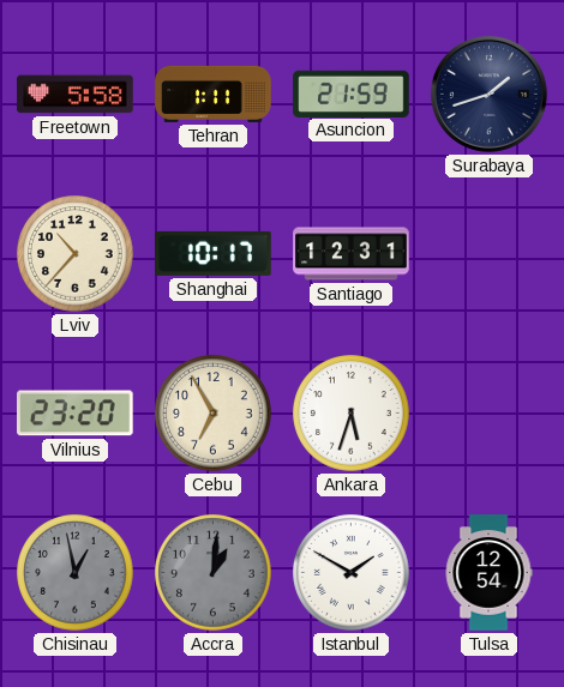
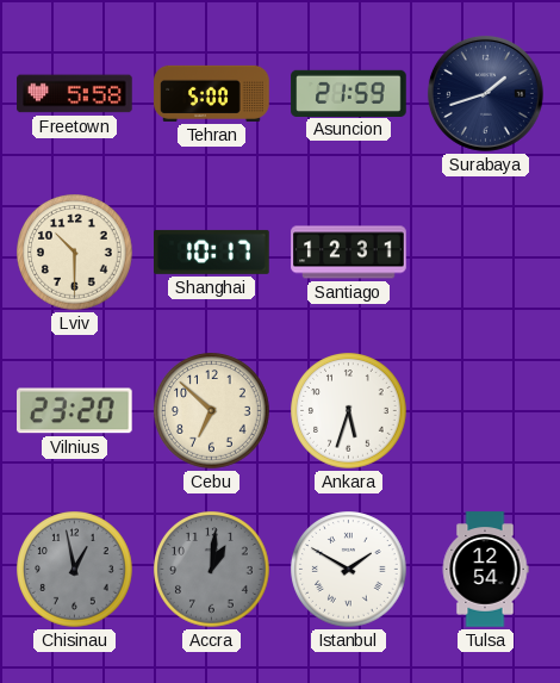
Tehran: 1:11 -> 5:00 (212, 93)
Lviv: 10:37 -> 10:30 (75, 253)
Cebu: 6:55 -> 6:52 (212, 411)
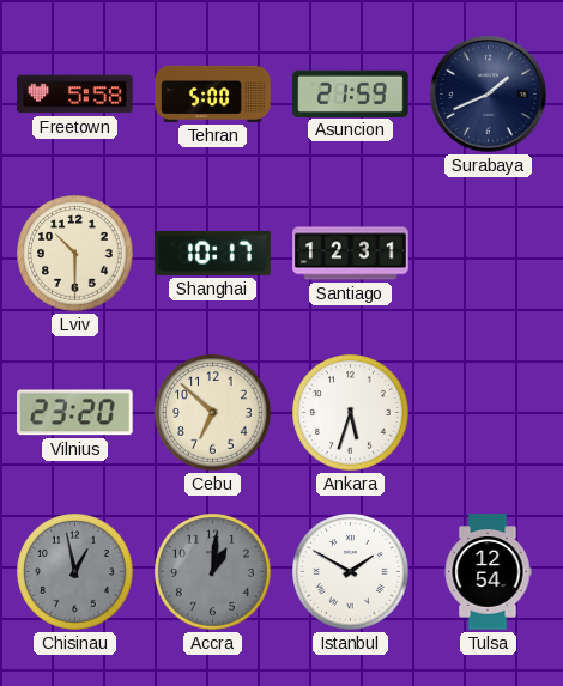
Surabaya: 1:42 -> 1:41 (488, 93)
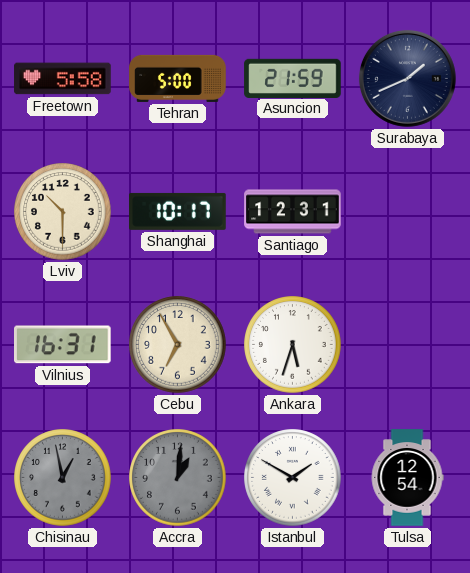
Vilnius: 23:20 -> 16:31 (63, 345)
Cebu: 6:52 -> 6:55 (178, 345)
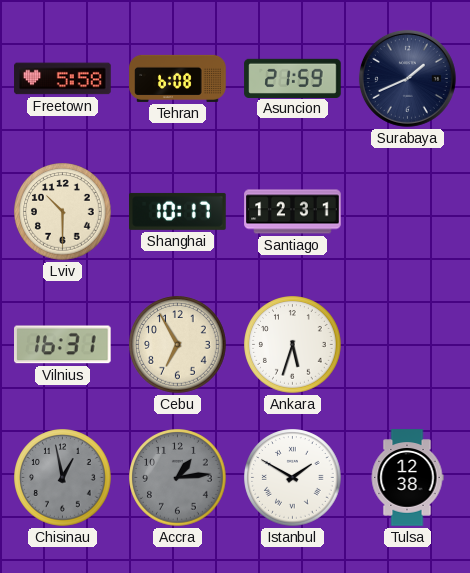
Tehran: 5:00 -> 6:08 (178, 78)
Accra: 1:01 -> 1:14 (178, 478)
Tulsa: 12:54 -> 12:38 (407, 478)
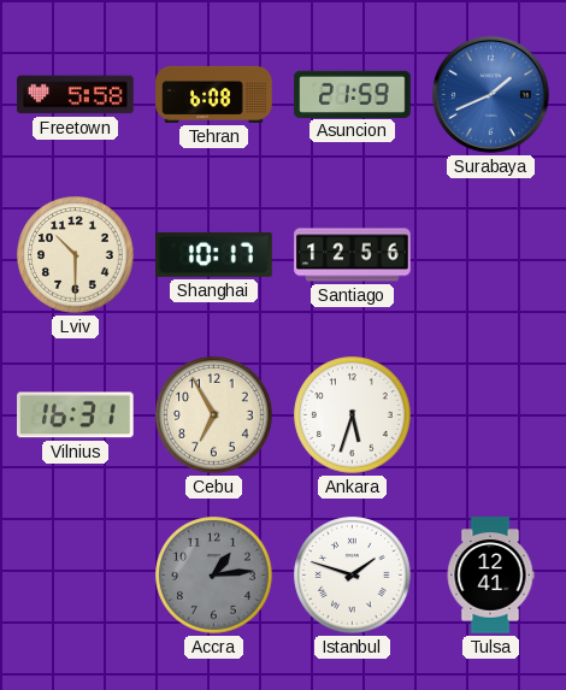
Surabaya dial: navy -> blue (490, 94)
Santiago: 12:31 -> 12:56 (353, 255)
Chisinau: 12:58 -> none (63, 478)
Istanbul: 1:50 -> 1:48 (353, 576)
Tulsa: 12:38 -> 12:41 (490, 576)
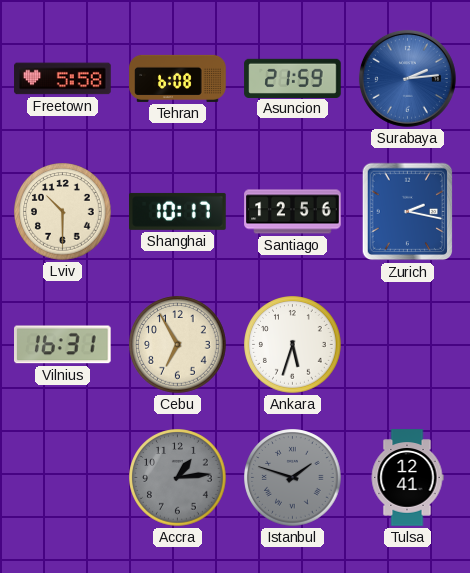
Surabaya: 1:41 -> 2:14 (407, 78)
Zurich: none -> 2:17 (408, 212)
Istanbul dial: white -> grey (293, 478)
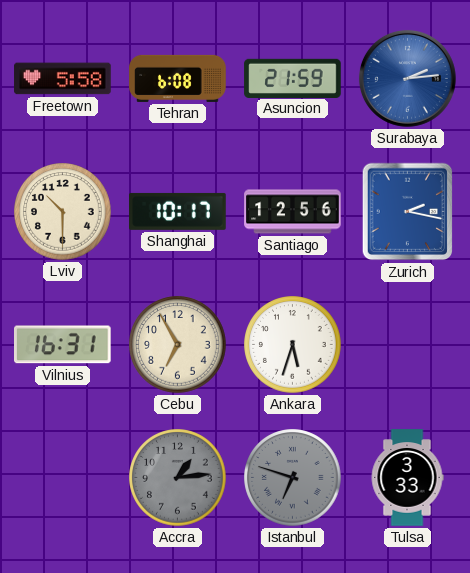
Istanbul: 1:48 -> 6:48 (293, 478)
Tulsa: 12:41 -> 3:33 (407, 478)
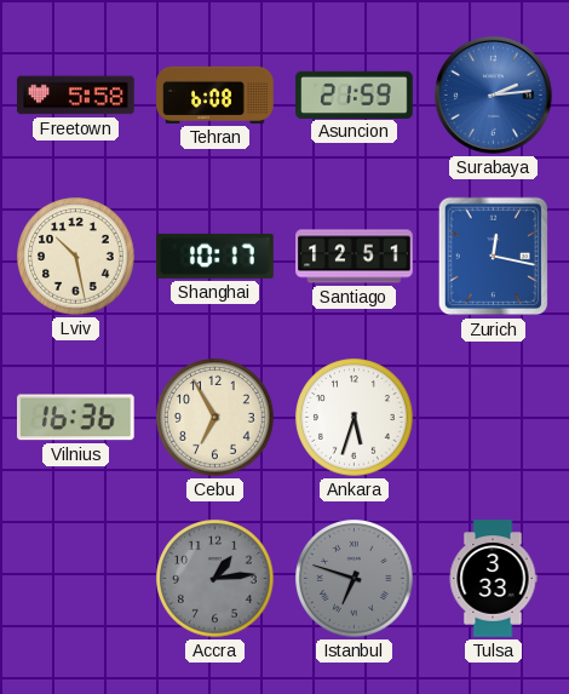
Lviv: 10:30 -> 10:28 (76, 257)
Santiago: 12:56 -> 12:51 (355, 257)
Zurich: 2:17 -> 12:17 (494, 257)
Vilnius: 16:31 -> 16:36 (76, 418)
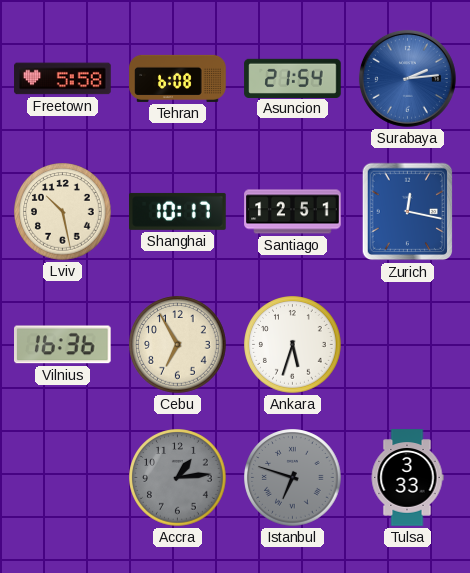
Asuncion: 21:59 -> 21:54 (293, 78)
